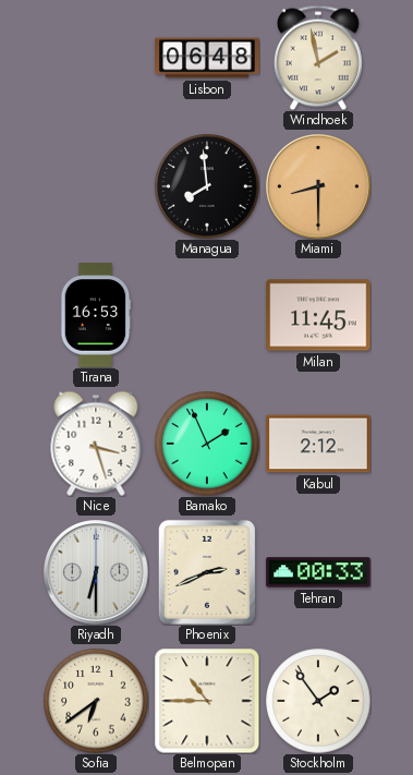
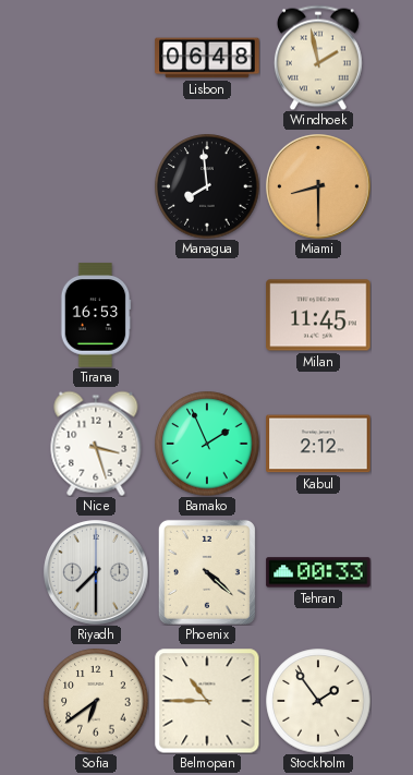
Riyadh: 6:30 -> 7:30 (96, 572)
Phoenix: 2:41 -> 4:22 (207, 572)
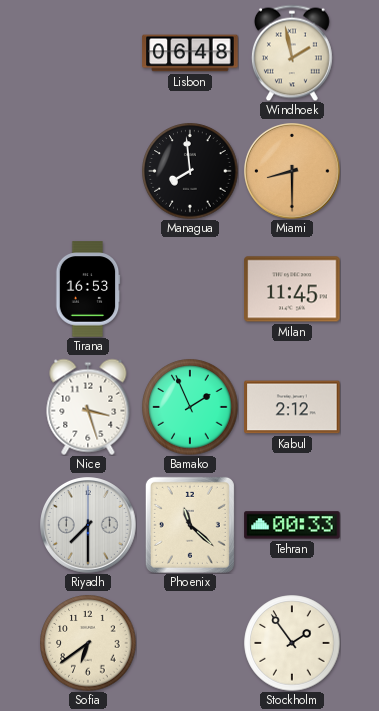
Phoenix: 4:22 -> 11:22 (190, 525)
Belmopan: 10:45 -> none (207, 701)
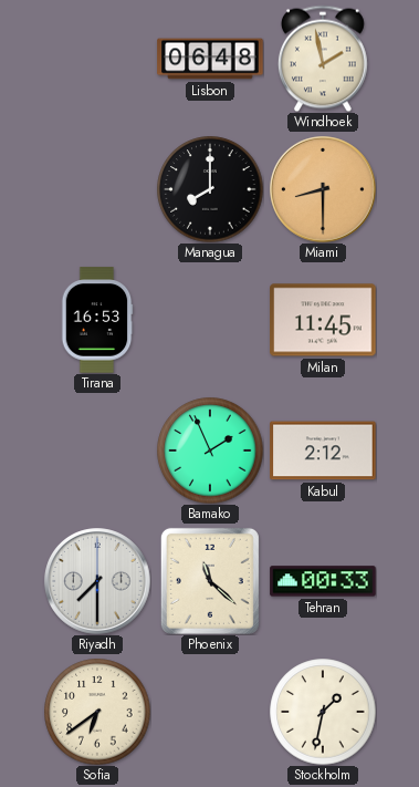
Managua: 7:59 -> 8:00 (210, 189)
Nice: 3:27 -> none (88, 407)
Stockholm: 1:54 -> 1:32 (323, 712)
